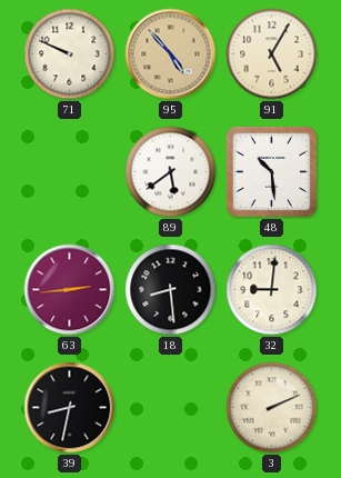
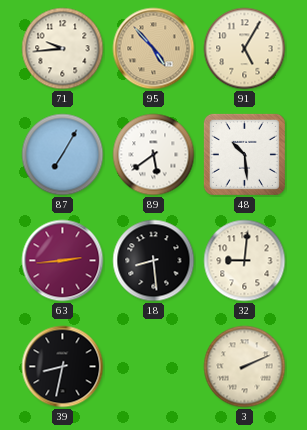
71: 9:49 -> 9:44 (63, 49)
87: none -> 7:05 (63, 155)
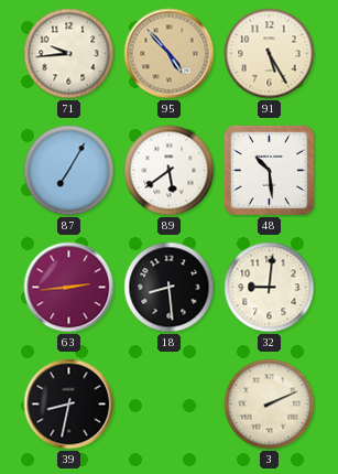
91: 5:05 -> 5:25 (270, 54)
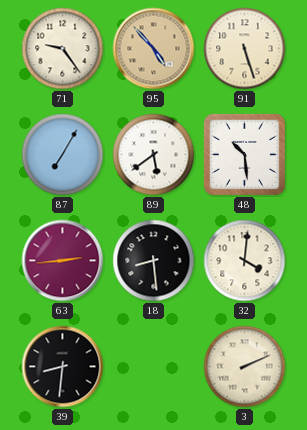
71: 9:44 -> 9:24 (63, 49)
91: 5:25 -> 5:27 (245, 49)
32: 9:01 -> 4:01 (245, 261)
39: 8:32 -> 8:31 (63, 367)
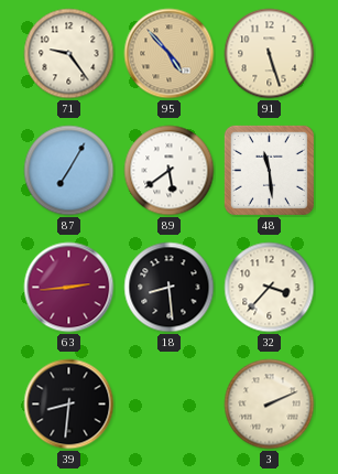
48: 10:29 -> 11:29 (269, 170)
32: 4:01 -> 3:37 (270, 288)
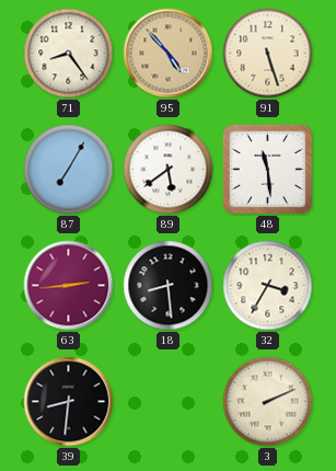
71: 9:24 -> 8:24 (69, 54)
32: 3:37 -> 3:35 (268, 286)
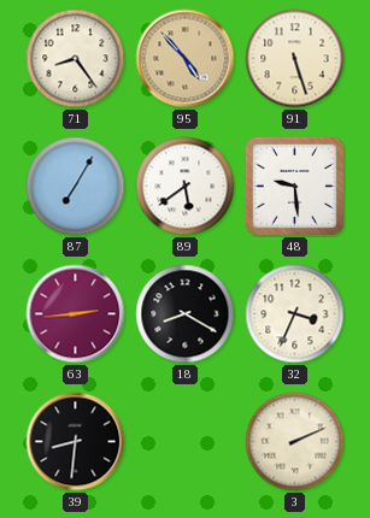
48: 11:29 -> 9:29 (294, 186)
18: 8:29 -> 8:20 (186, 314)
32: 3:35 -> 3:34 (295, 314)
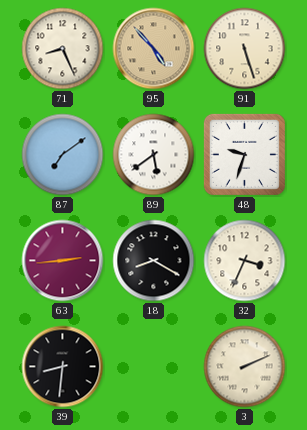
71: 8:24 -> 8:26 (63, 49)
87: 7:05 -> 7:09 (63, 155)
48: 9:29 -> 9:33 (244, 154)
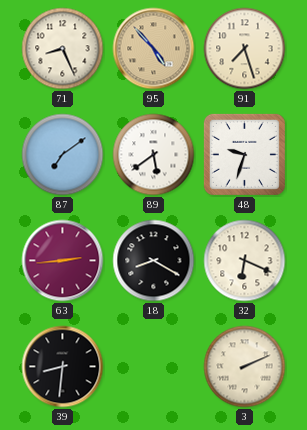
91: 5:27 -> 7:27 (245, 49)
32: 3:34 -> 6:19 (245, 261)
